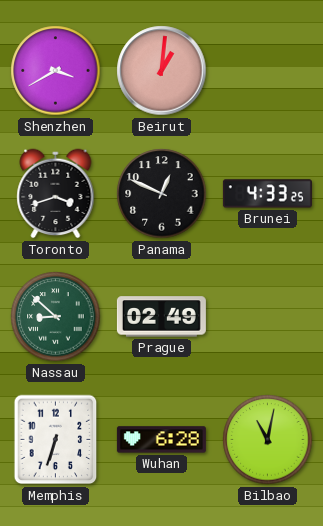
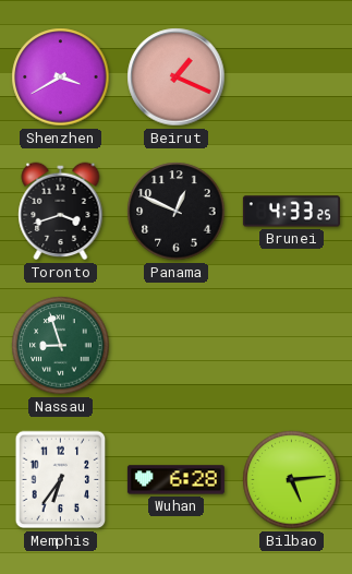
Beirut: 1:01 -> 1:19 (177, 77)
Nassau: 8:52 -> 8:57 (61, 346)
Prague: 02:49 -> none (161, 317)
Memphis: 6:33 -> 6:36 (61, 480)
Bilbao: 11:02 -> 5:14 (292, 480)
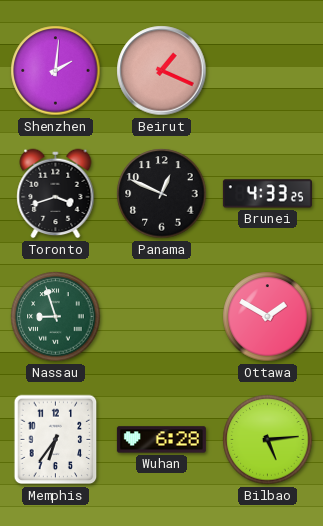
Shenzhen: 3:40 -> 2:01 (56, 71)
Ottawa: none -> 1:50 (268, 317)
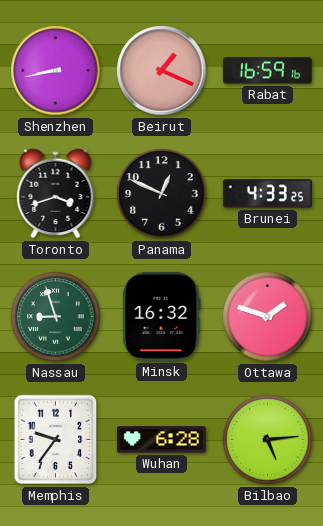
Shenzhen: 2:01 -> 8:43 (56, 71)
Rabat: none -> 16:59 (267, 71)
Minsk: none -> 16:32 (162, 316)
Ottawa: 1:50 -> 1:48 (268, 317)
Memphis: 6:36 -> 9:36 (56, 440)
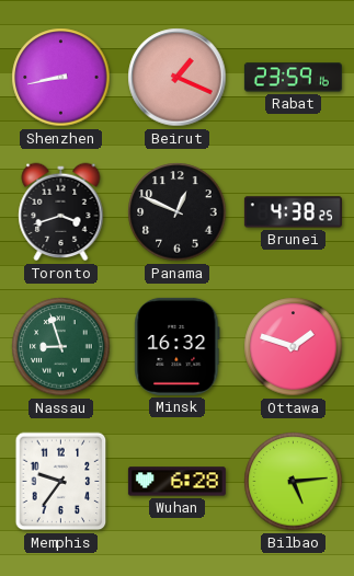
Rabat: 16:59 -> 23:59 (293, 78)
Brunei: 4:33 -> 4:38 (293, 212)
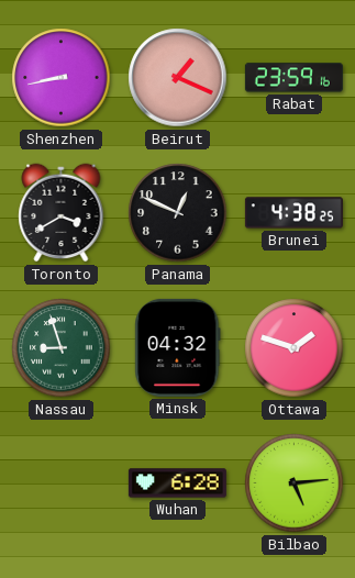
Toronto: 3:42 -> 3:40 (62, 213)
Minsk: 16:32 -> 04:32 (178, 347)
Memphis: 9:36 -> none (61, 482)
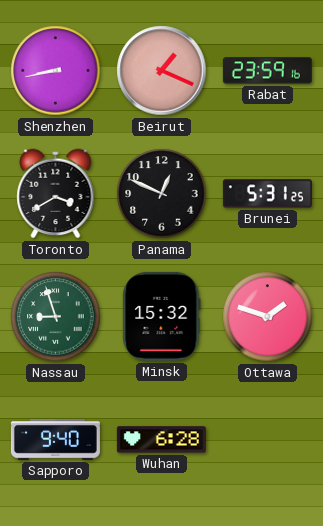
Brunei: 4:38 -> 5:31 (267, 194)
Minsk: 04:32 -> 15:32 (162, 316)
Sapporo: none -> 9:40 (55, 440)
Bilbao: 5:14 -> none (295, 483)
